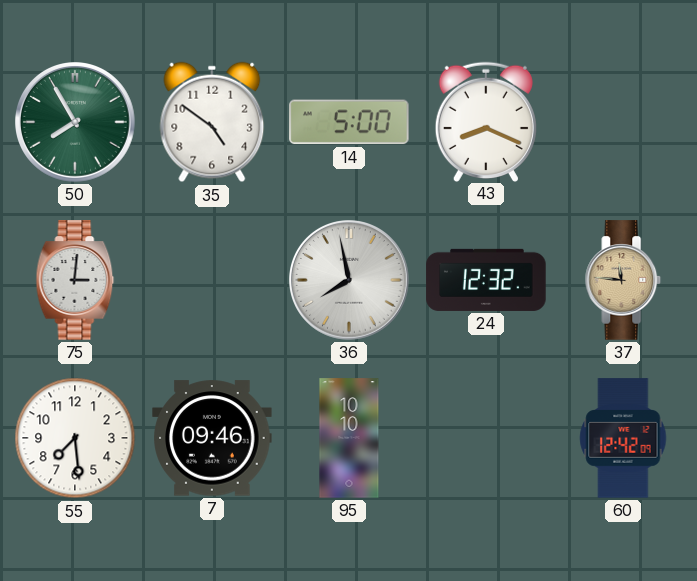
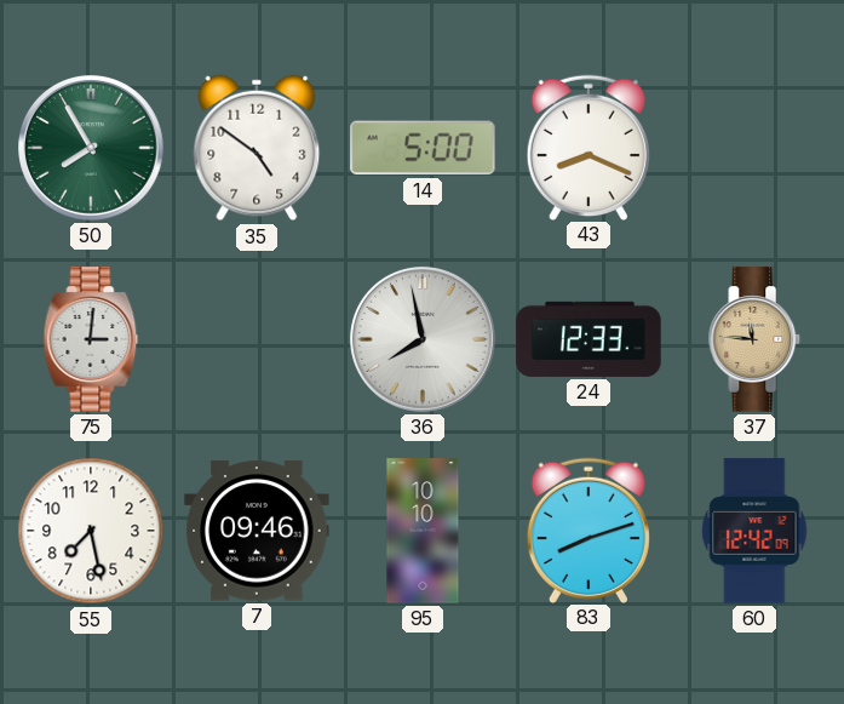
24: 12:32 -> 12:33 (588, 339)
55: 7:29 -> 7:28 (91, 531)
83: none -> 8:12 (588, 530)
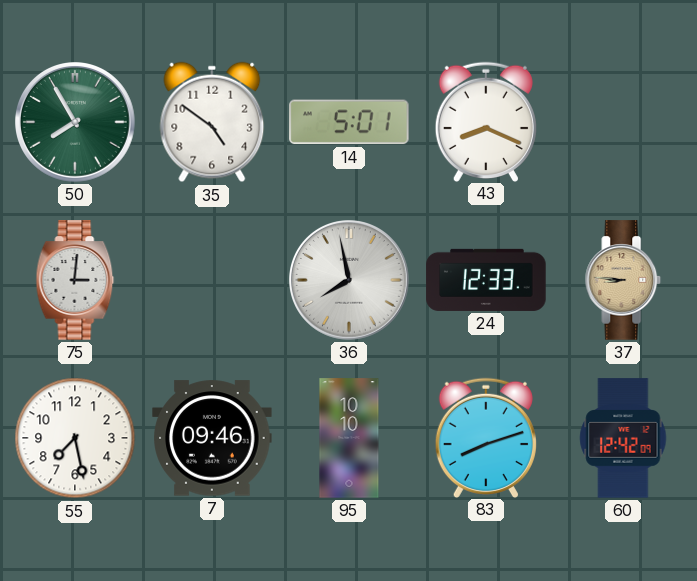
14: 5:00 -> 5:01 (349, 122)
37: 11:46 -> 8:46 (623, 280)
